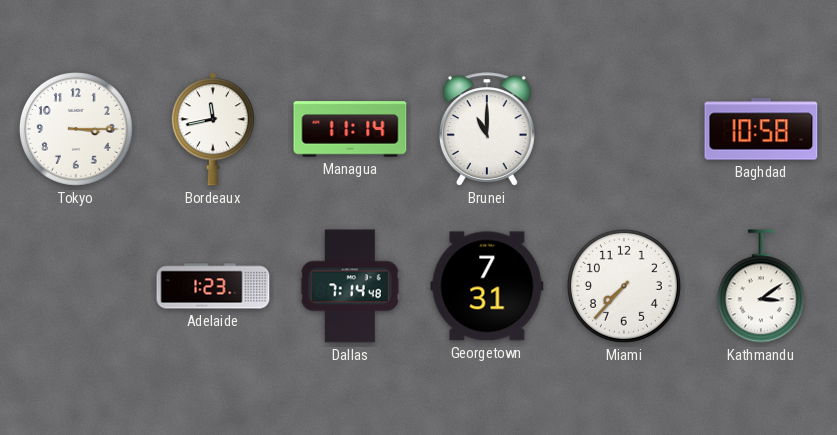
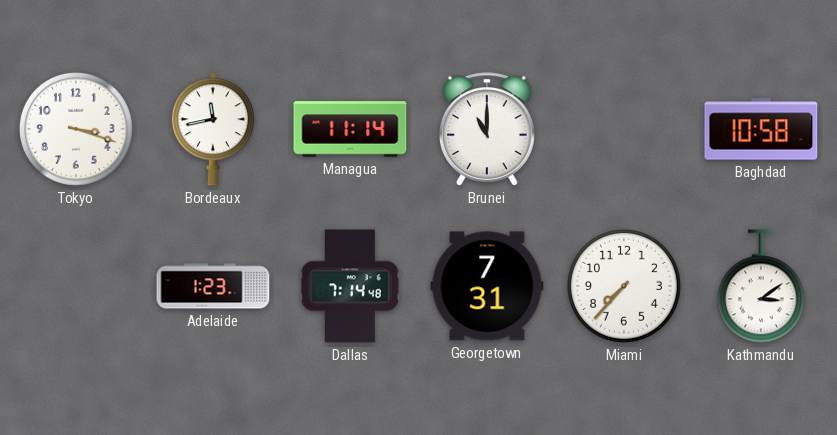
Tokyo: 3:15 -> 3:18 (76, 129)
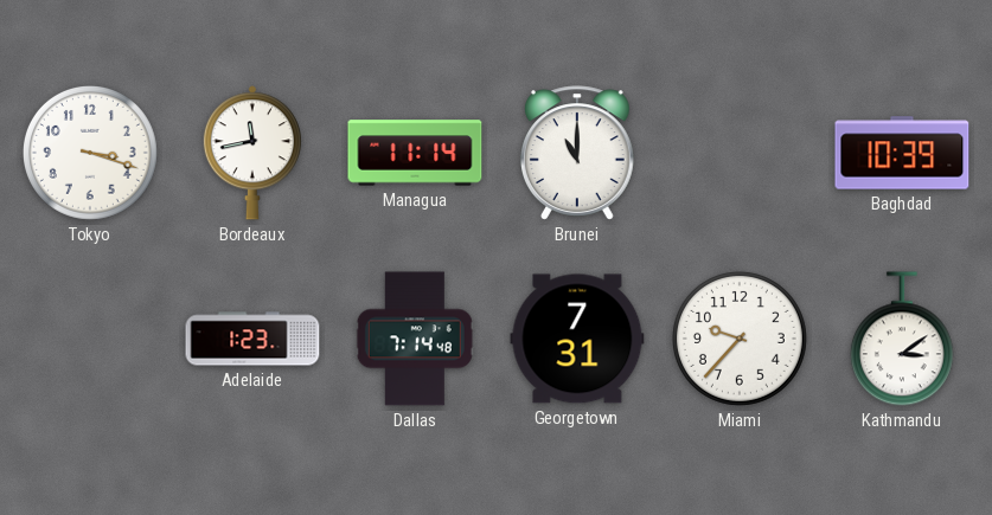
Baghdad: 10:58 -> 10:39 (902, 153)
Miami: 7:37 -> 9:37 (740, 339)
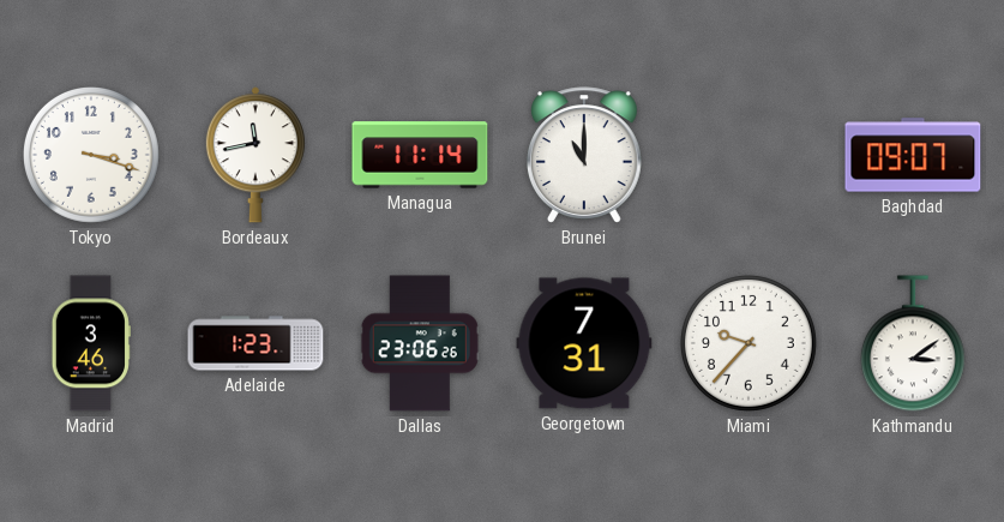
Baghdad: 10:39 -> 09:07 (913, 155)
Madrid: none -> 3:46 (91, 343)
Dallas: 7:14 -> 23:06 (420, 343)
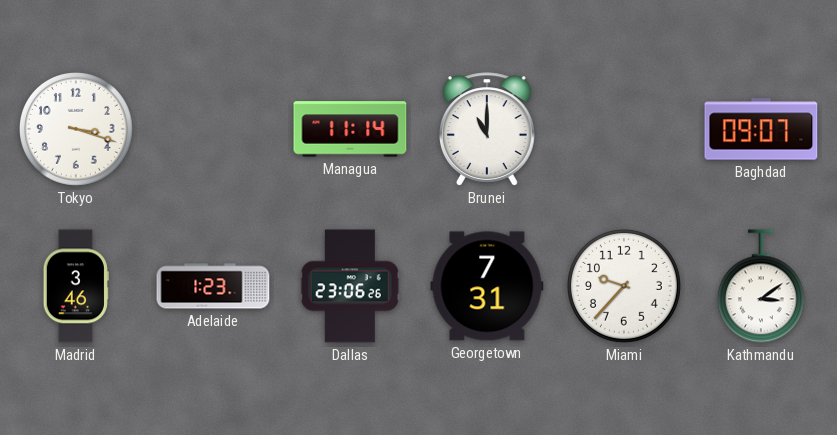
Bordeaux: 11:43 -> none (255, 155)
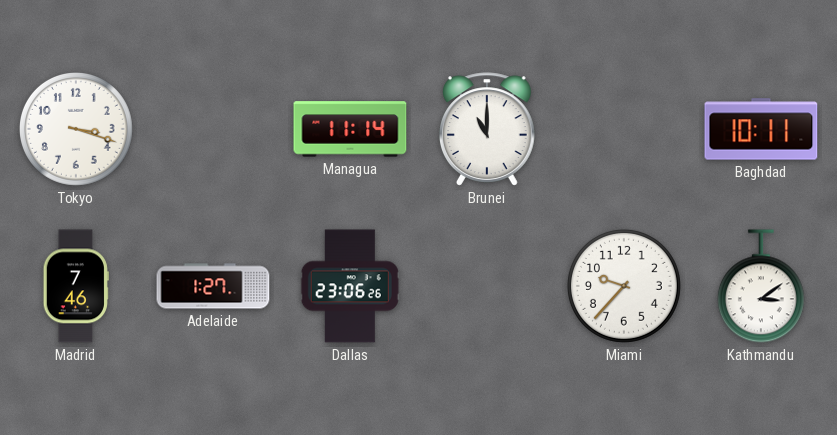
Baghdad: 09:07 -> 10:11 (761, 129)
Madrid: 3:46 -> 7:46 (76, 286)
Adelaide: 1:23 -> 1:27 (213, 286)
Georgetown: 7:31 -> none (487, 286)
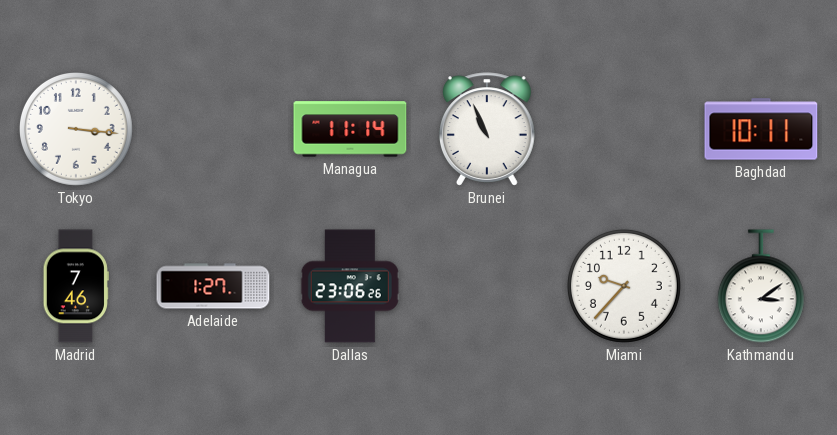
Tokyo: 3:18 -> 3:16 (76, 129)
Brunei: 11:00 -> 10:56 (487, 129)
